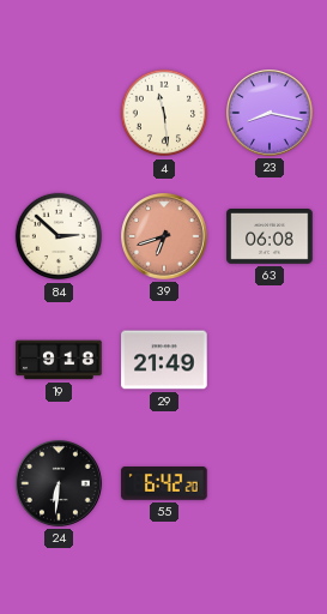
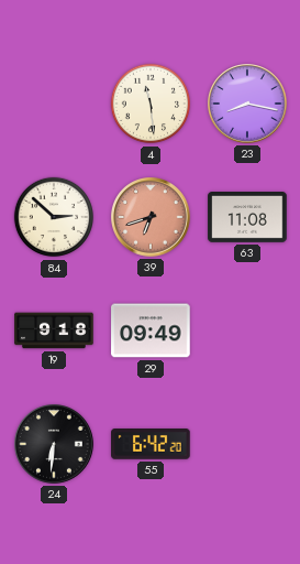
63: 06:08 -> 11:08 (247, 218)
29: 21:49 -> 09:49 (151, 330)
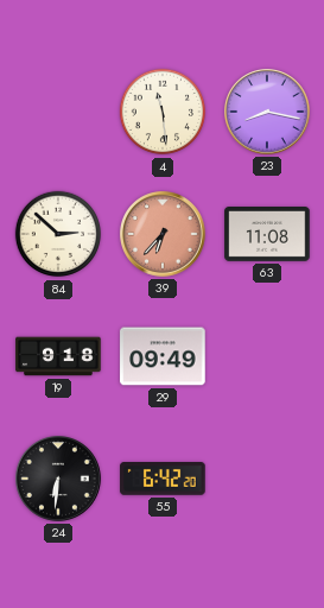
39: 6:42 -> 6:37 (163, 234)
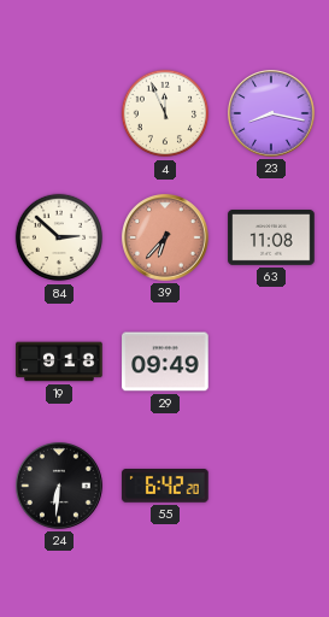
4: 11:29 -> 11:56 (165, 113)
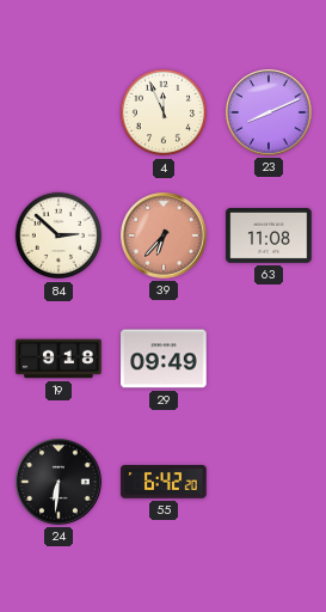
23: 8:17 -> 8:11 (269, 112)
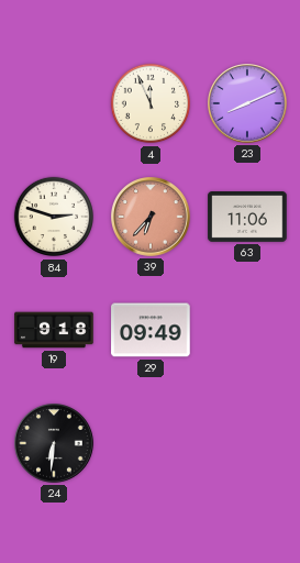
84: 2:52 -> 2:48 (54, 217)
63: 11:08 -> 11:06 (247, 218)
55: 6:42 -> none (164, 483)
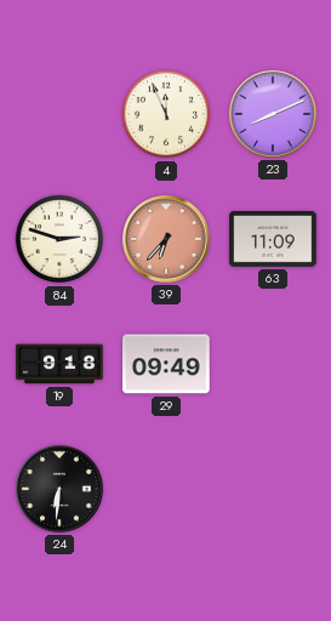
63: 11:06 -> 11:09 (273, 240)
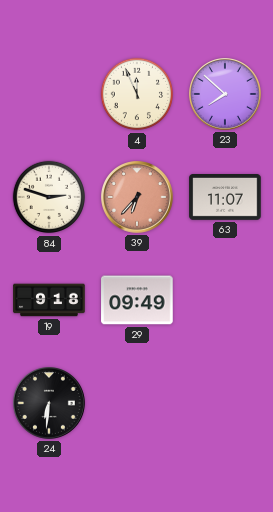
23: 8:11 -> 7:52 (225, 94)
63: 11:09 -> 11:07 (225, 198)
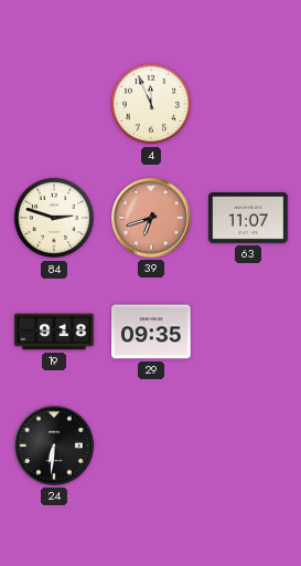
23: 7:52 -> none (225, 94)
39: 6:37 -> 6:42 (151, 218)
29: 09:49 -> 09:35 (151, 332)
